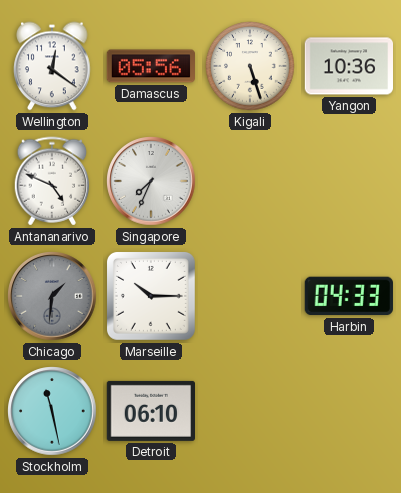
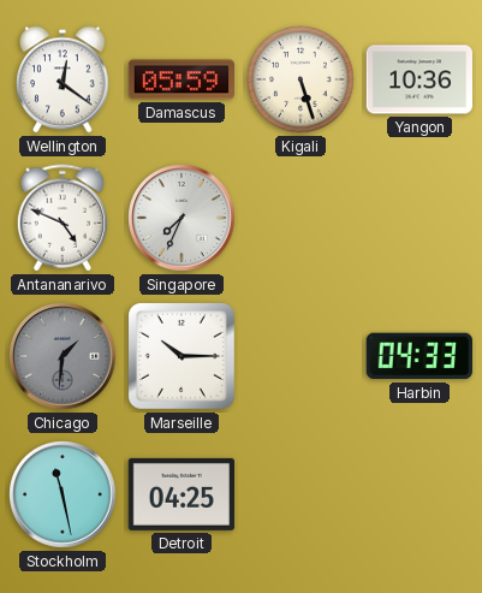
Damascus: 05:56 -> 05:59 (180, 79)
Detroit: 06:10 -> 04:25 (180, 494)
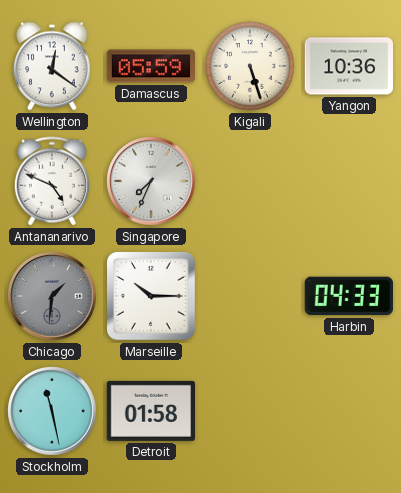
Detroit: 04:25 -> 01:58 (150, 411)
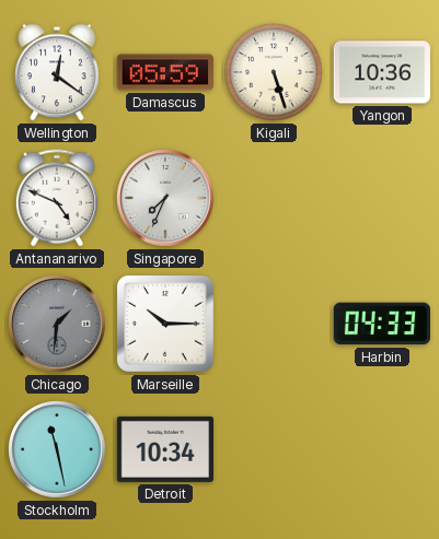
Detroit: 01:58 -> 10:34 (164, 449)
